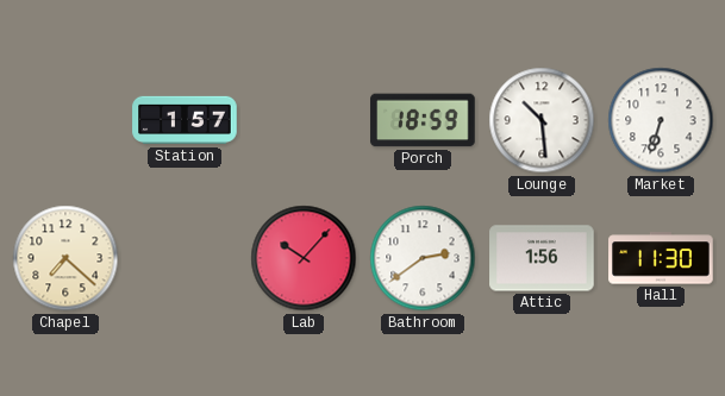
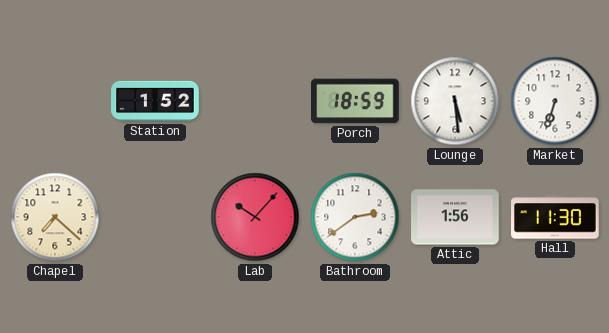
Station: 1:57 -> 1:52 (155, 101)
Lounge: 10:29 -> 5:29 (455, 101)
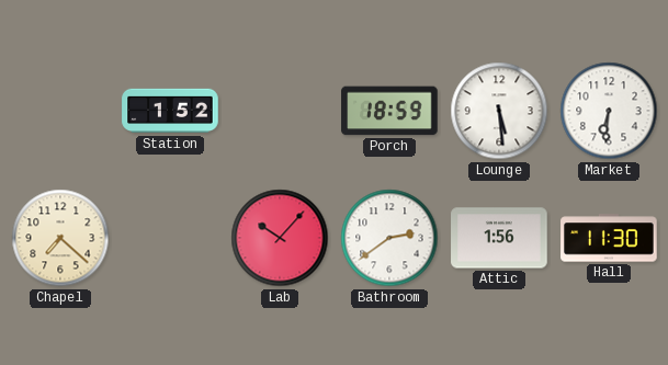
Market: 6:33 -> 6:31 (609, 111)
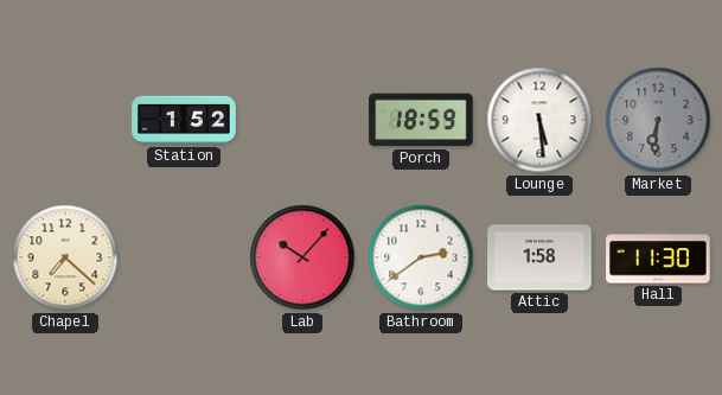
Market dial: white -> grey (658, 120)
Attic: 1:56 -> 1:58 (539, 257)
